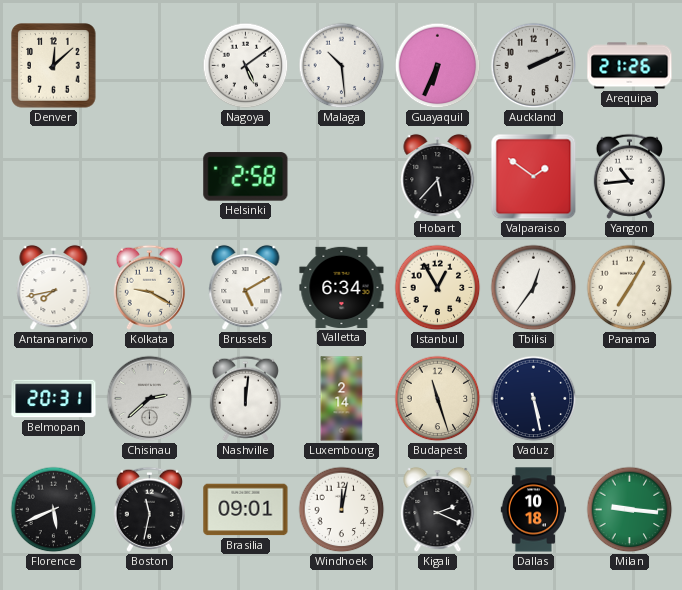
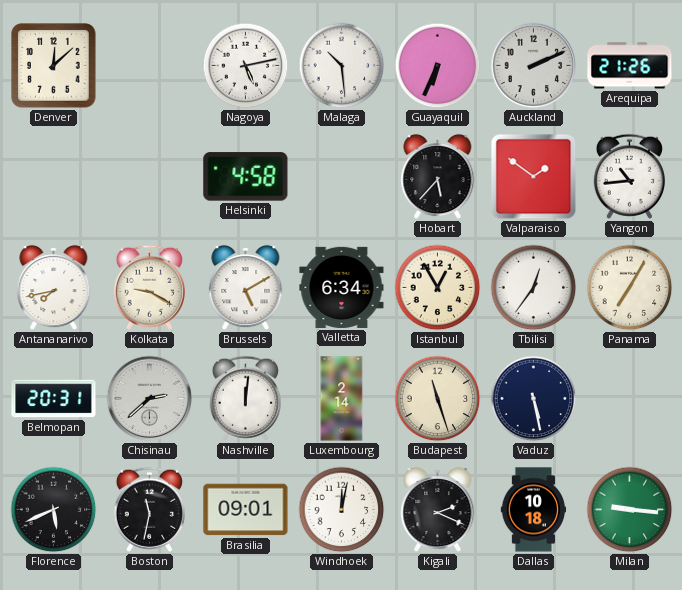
Nagoya: 5:09 -> 5:13 (246, 66)
Helsinki: 2:58 -> 4:58 (246, 177)
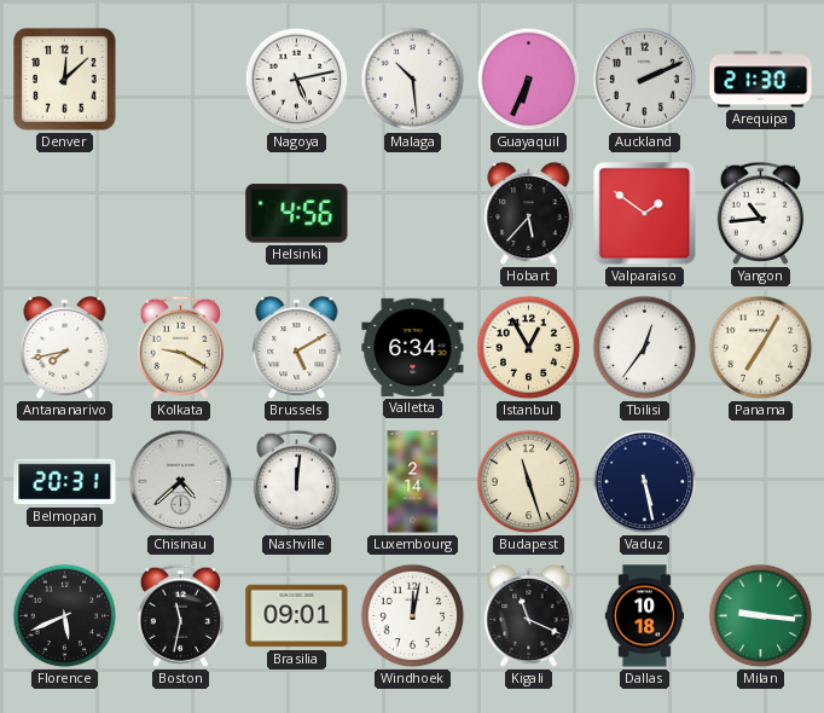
Arequipa: 21:26 -> 21:30 (761, 80)
Helsinki: 4:58 -> 4:56 (297, 214)
Chisinau: 2:38 -> 4:38 (181, 482)
Kigali: 2:19 -> 11:19 (529, 616)
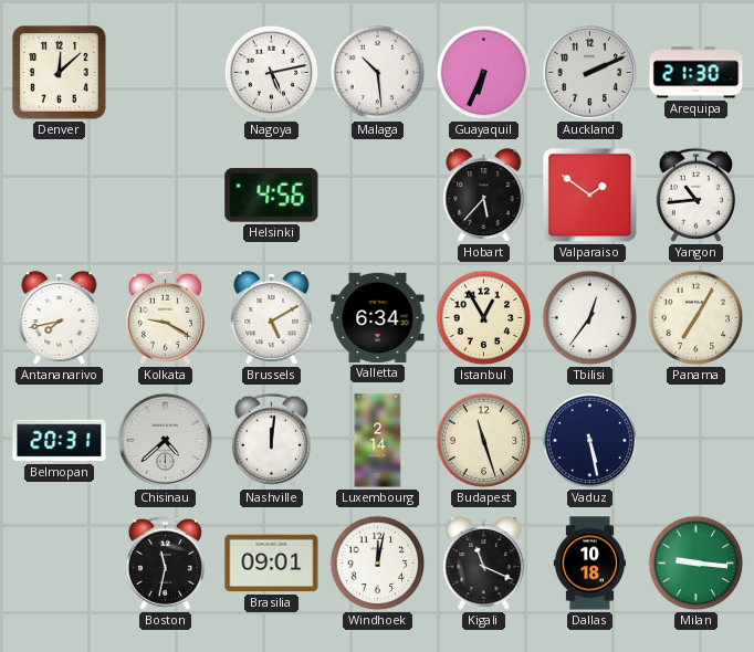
Florence: 5:41 -> none (65, 616)
